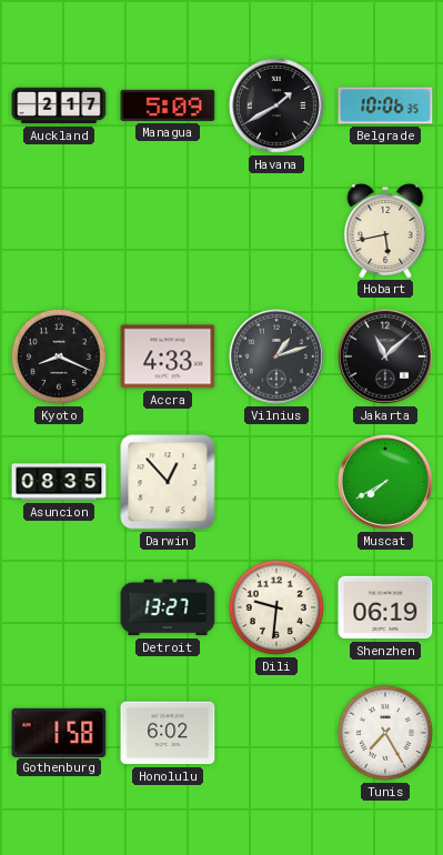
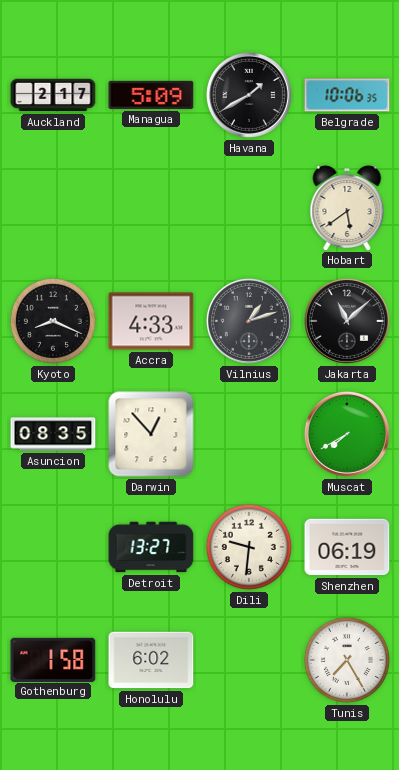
Hobart: 5:43 -> 5:39 (347, 208)
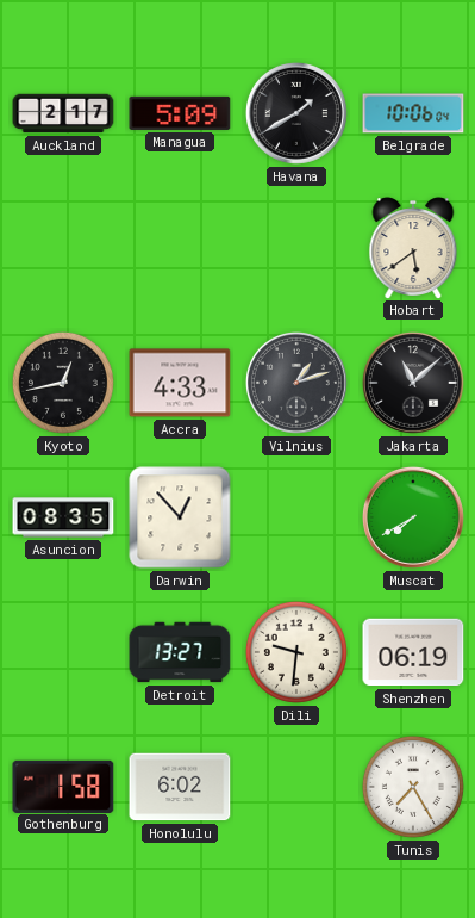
Belgrade: 10:06:35 -> 10:06:04 (413, 113)
Kyoto: 8:19 -> 12:43 (63, 383)
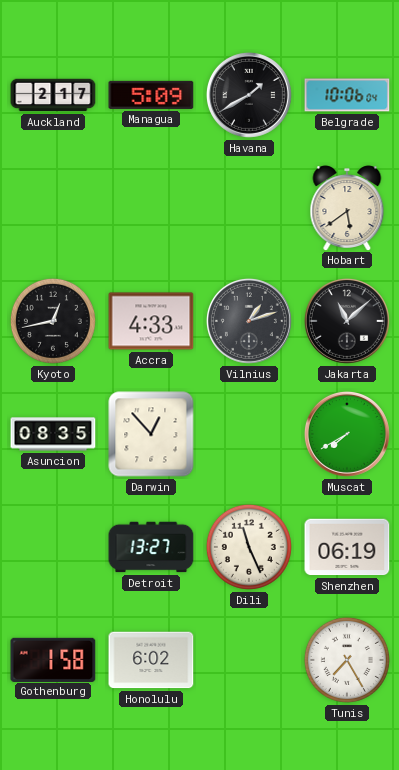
Dili: 9:31 -> 11:26 (249, 547)
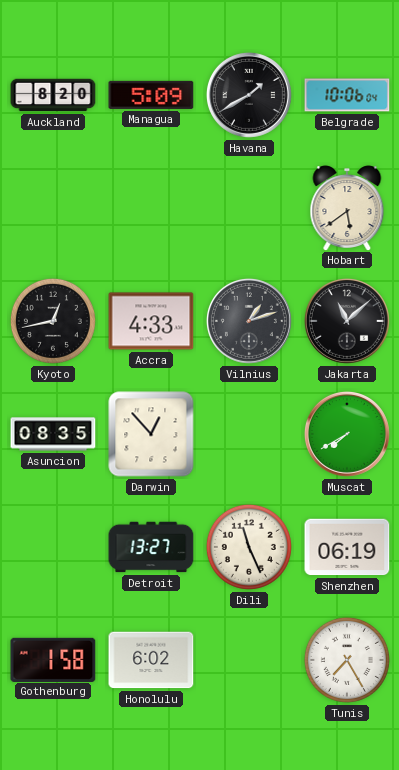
Auckland: 2:17 -> 8:20 (53, 95)
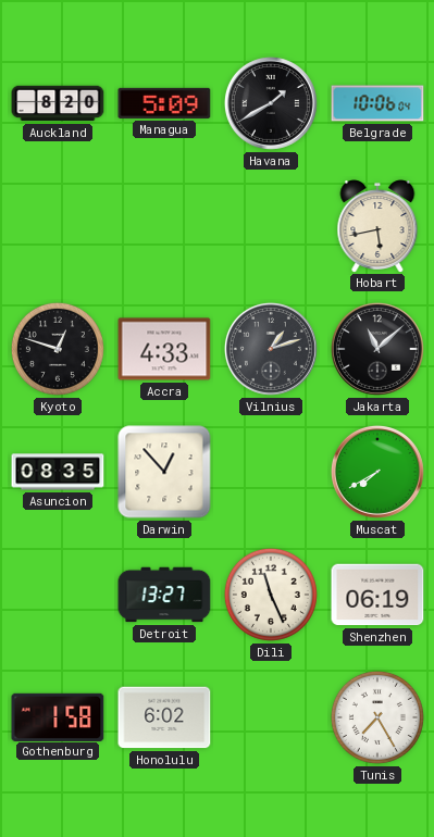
Hobart: 5:39 -> 5:43 (377, 226)
Kyoto: 12:43 -> 12:48 (58, 349)
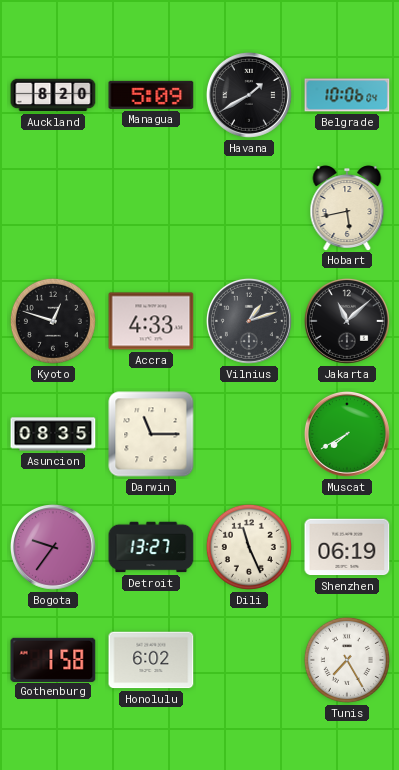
Darwin: 12:53 -> 11:15 (151, 434)
Bogota: none -> 9:36 (53, 547)
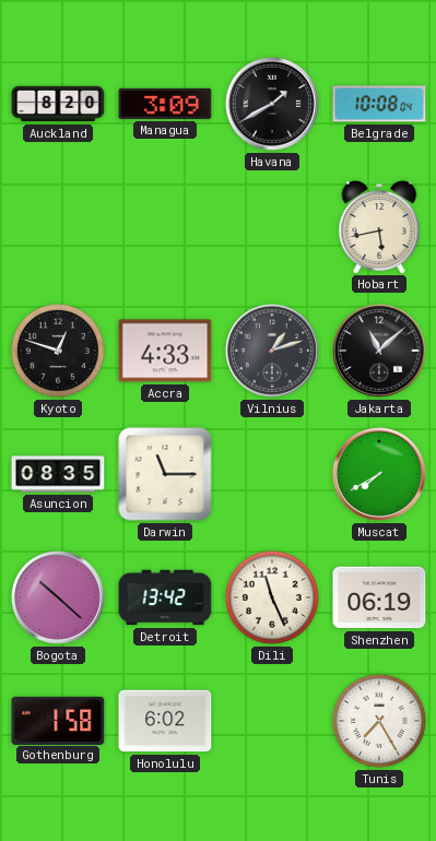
Managua: 5:09 -> 3:09 (165, 104)
Belgrade: 10:06 -> 10:08 (379, 104)
Bogota: 9:36 -> 10:22 (58, 597)
Detroit: 13:27 -> 13:42 (165, 597)
